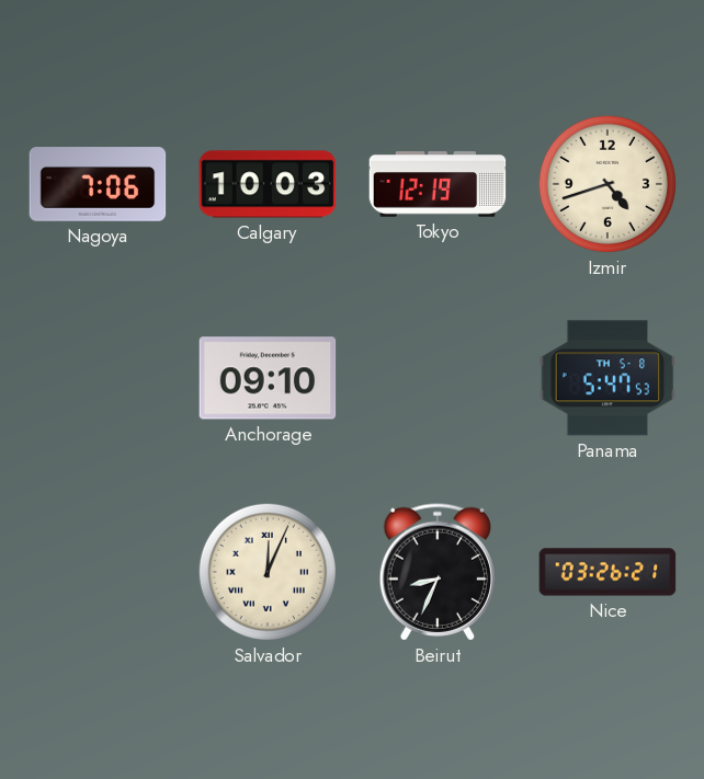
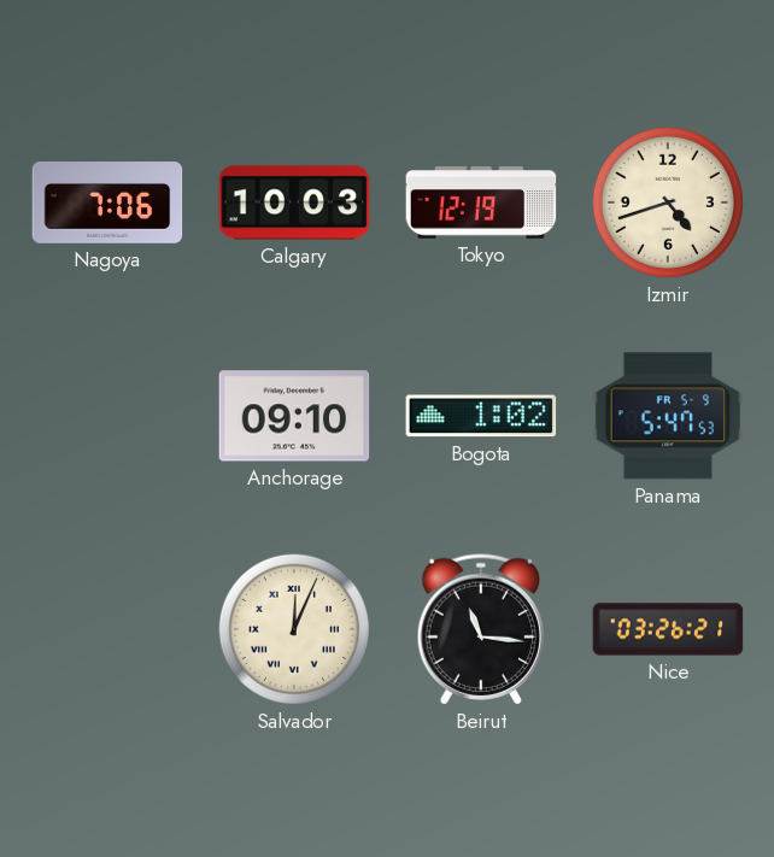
Bogota: none -> 1:02 (481, 416)
Panama date: TH 5-8 -> FR 5-9 (668, 416)
Beirut: 8:34 -> 11:16 (480, 629)
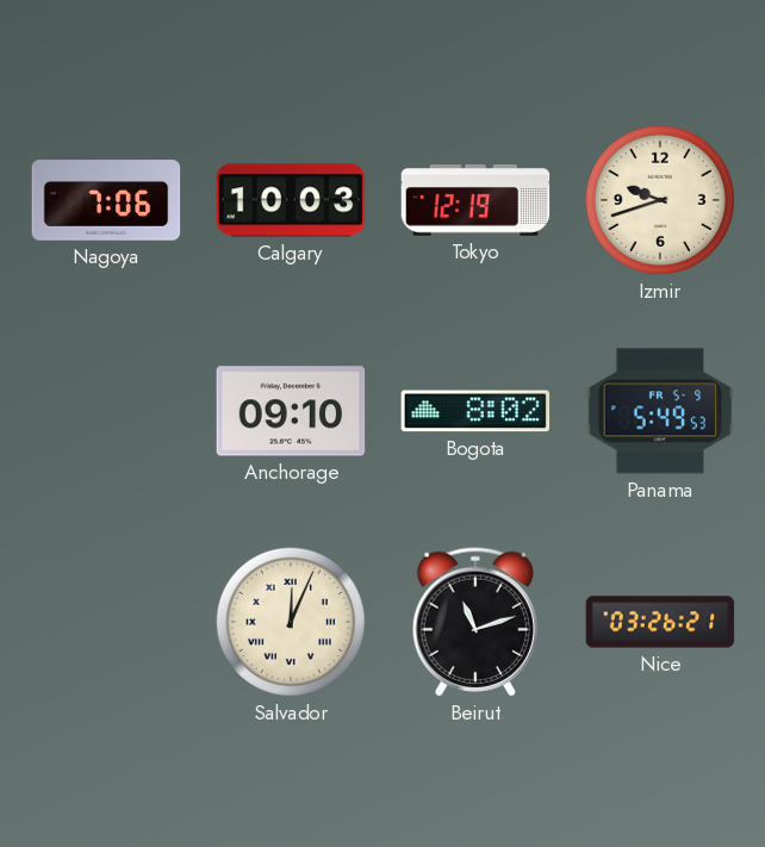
Izmir: 4:42 -> 9:42 (660, 200)
Bogota: 1:02 -> 8:02 (475, 411)
Panama: 5:47 -> 5:49 (660, 411)
Beirut: 11:16 -> 11:12 (474, 622)
